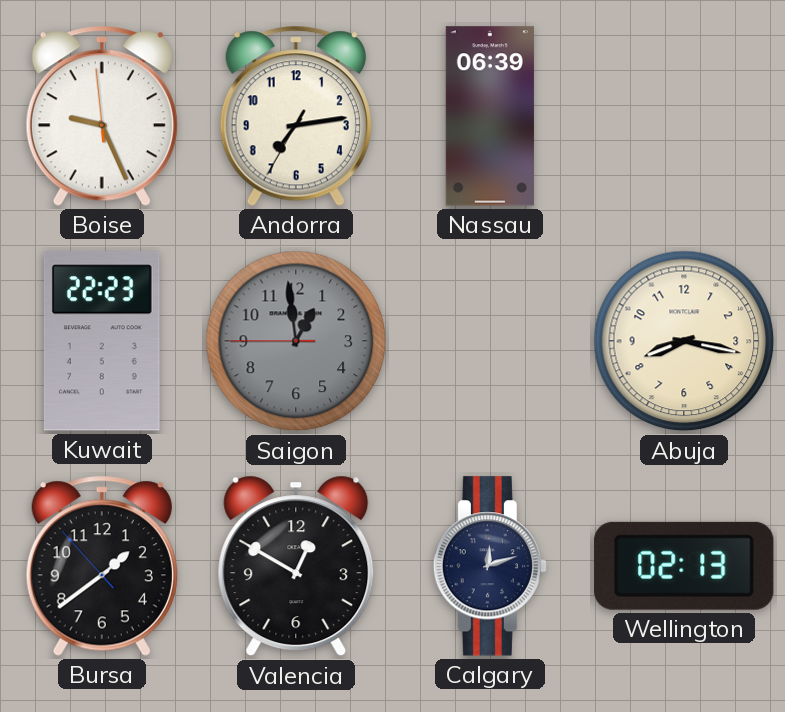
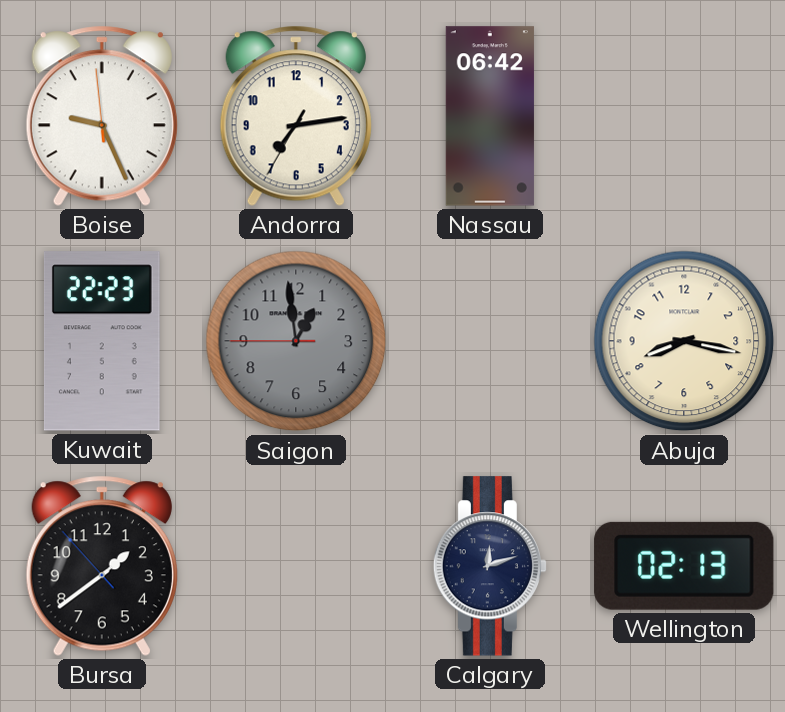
Nassau: 06:39 -> 06:42 (490, 116)
Valencia: 12:50 -> none (296, 566)
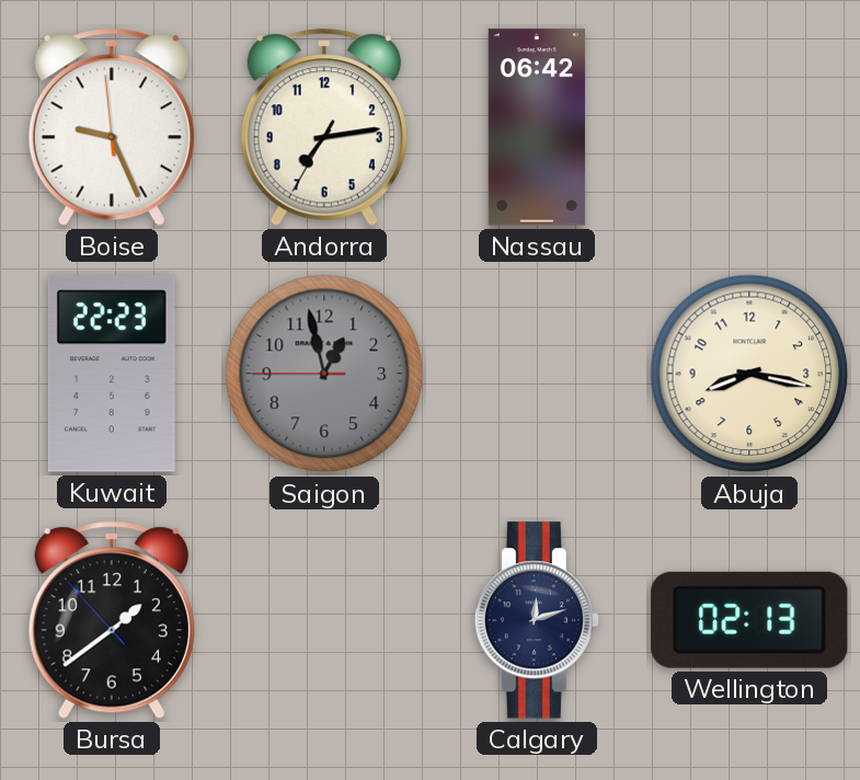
Saigon: 12:58 -> 12:57 (324, 374)
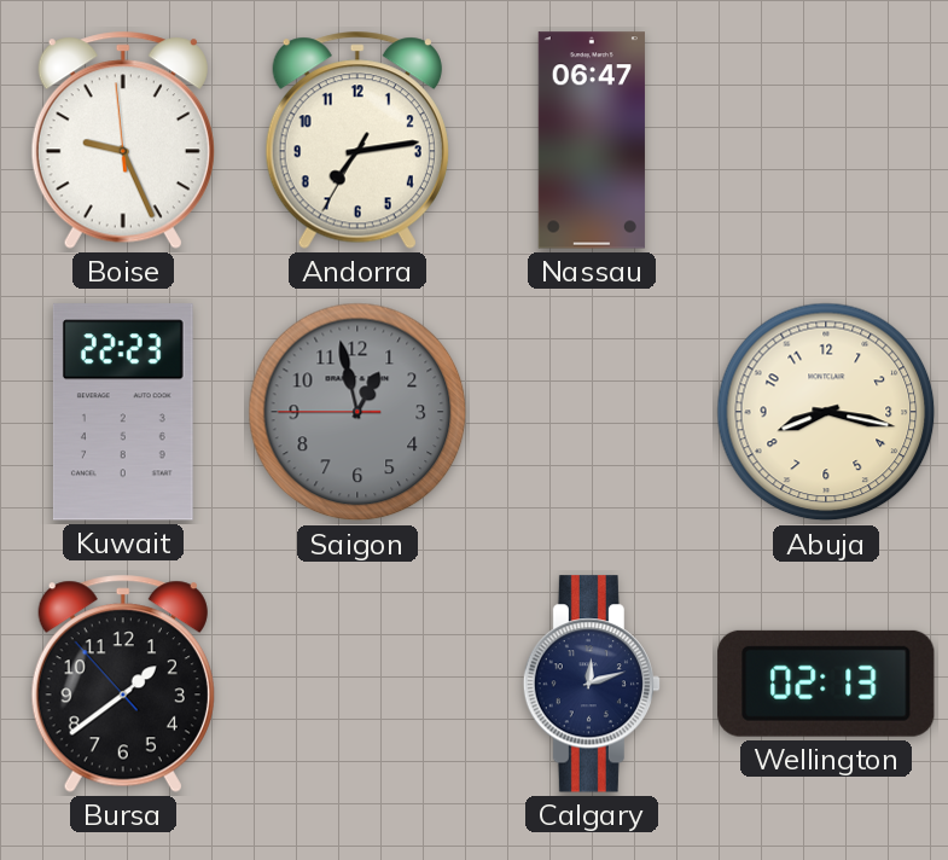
Nassau: 06:42 -> 06:47 (592, 140)
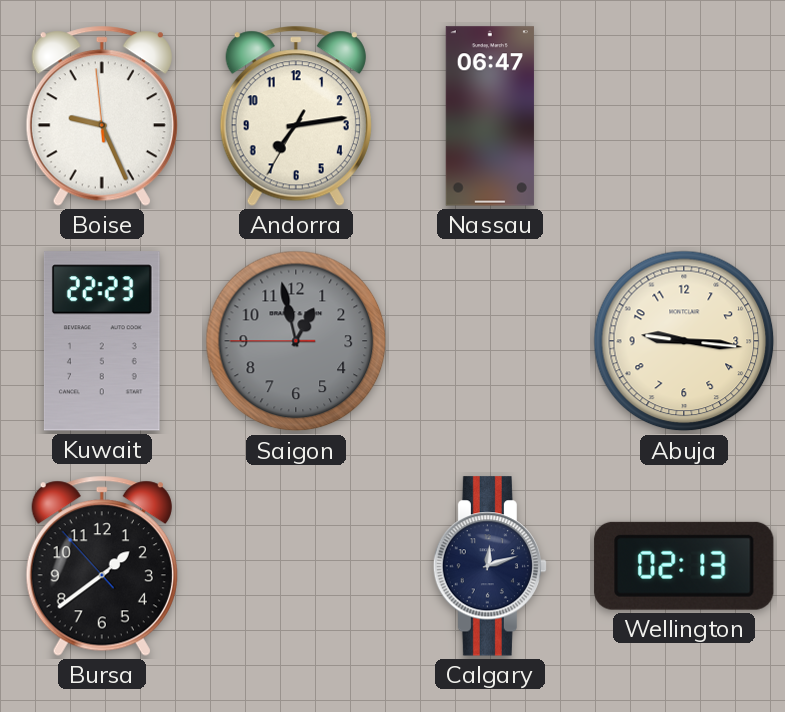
Abuja: 8:17 -> 9:16 (684, 341)
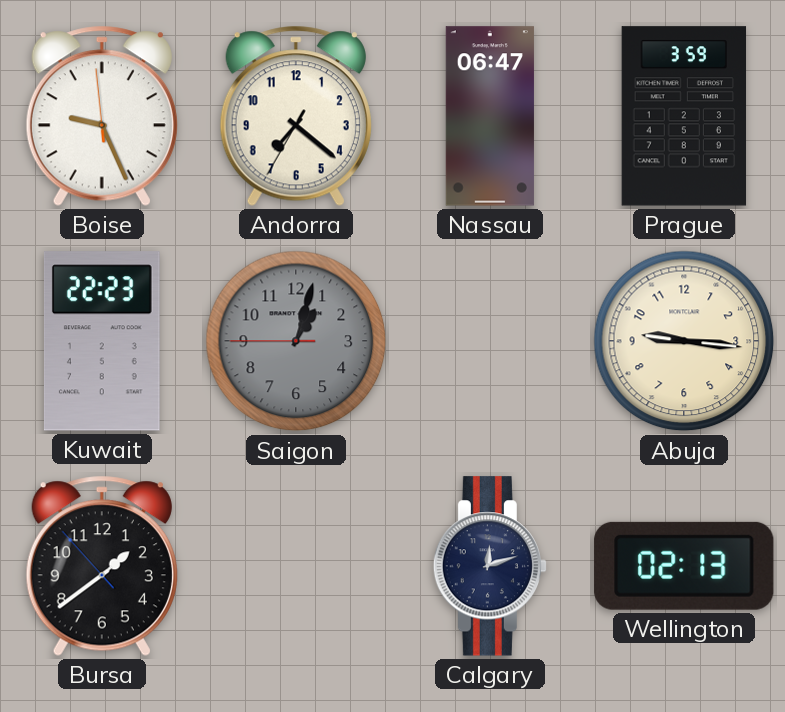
Andorra: 7:13 -> 7:21 (296, 116)
Prague: none -> 3:59 (684, 116)
Saigon: 12:57 -> 1:02 (296, 341)
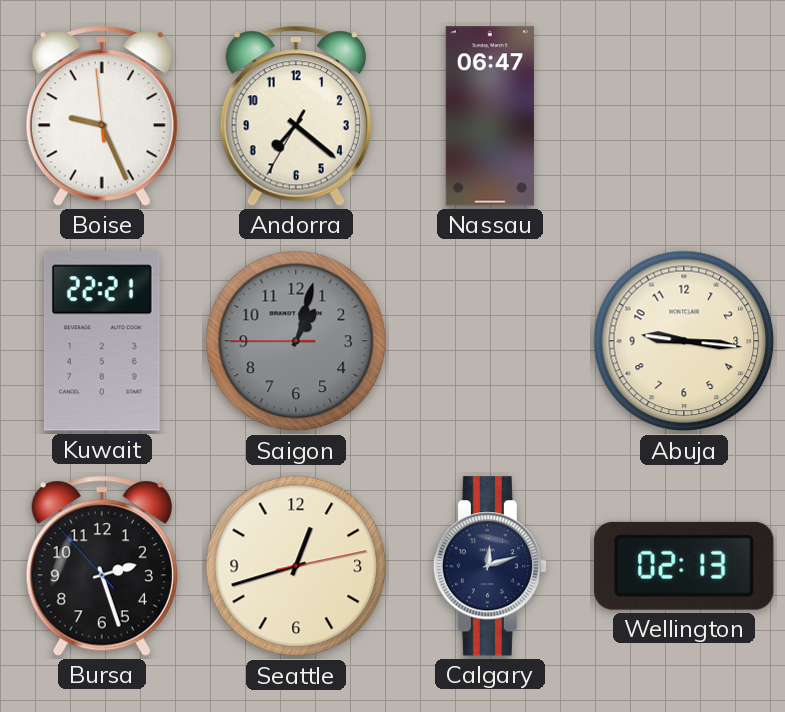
Prague: 3:59 -> none (684, 116)
Kuwait: 22:23 -> 22:21 (102, 341)
Bursa: 1:38 -> 2:26 (102, 566)
Seattle: none -> 12:42 (296, 566)
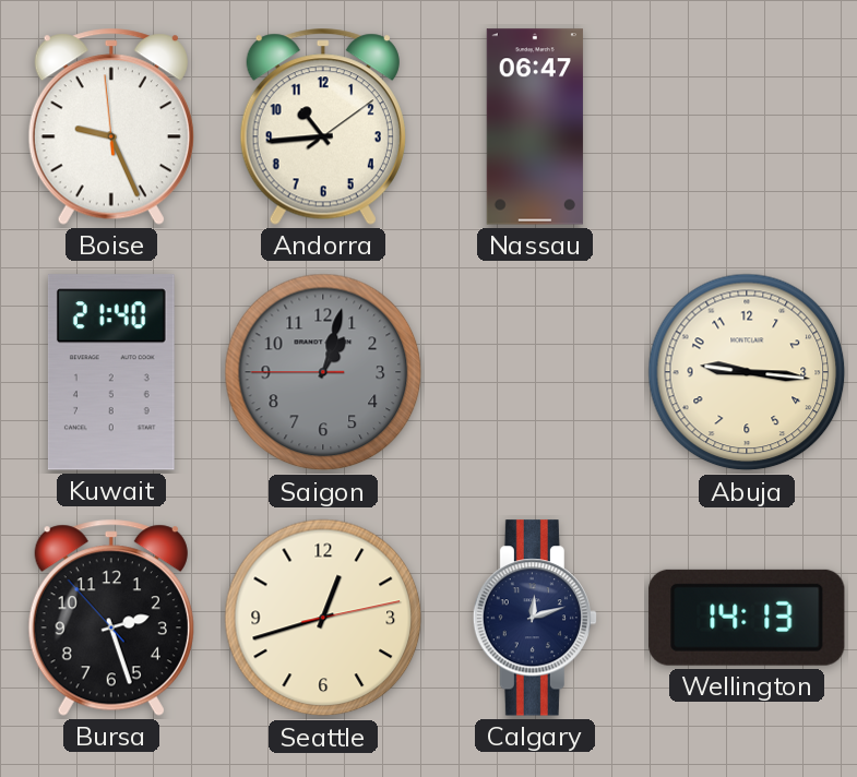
Andorra: 7:21 -> 10:44 (323, 127)
Kuwait: 22:21 -> 21:40 (111, 372)
Wellington: 02:13 -> 14:13 (747, 618)
